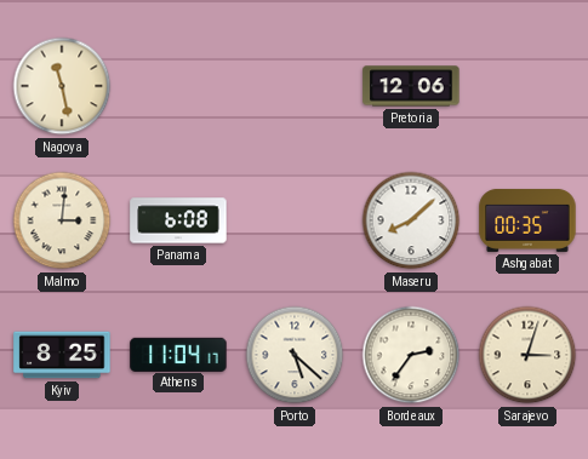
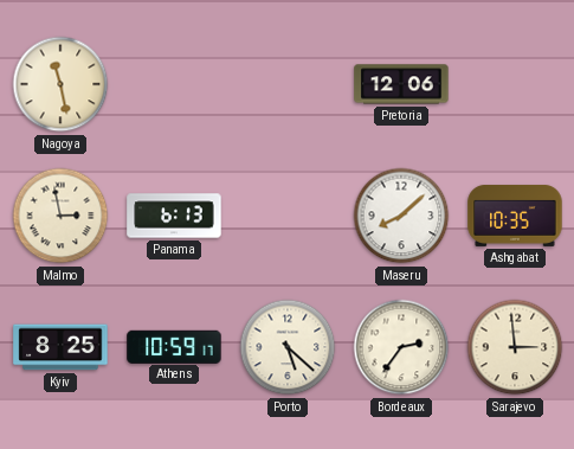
Malmo: 3:01 -> 2:58 (60, 216)
Panama: 6:08 -> 6:13 (174, 216)
Ashgabat: 00:35 -> 10:35 (515, 216)
Athens: 11:04 -> 10:59 (174, 346)
Sarajevo: 3:03 -> 2:59 (515, 347)
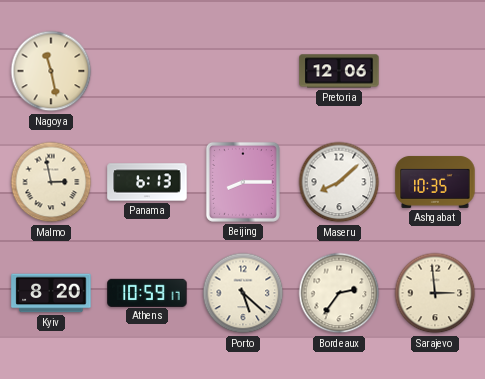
Beijing: none -> 8:15 (243, 182)
Kyiv: 8:25 -> 8:20 (51, 293)
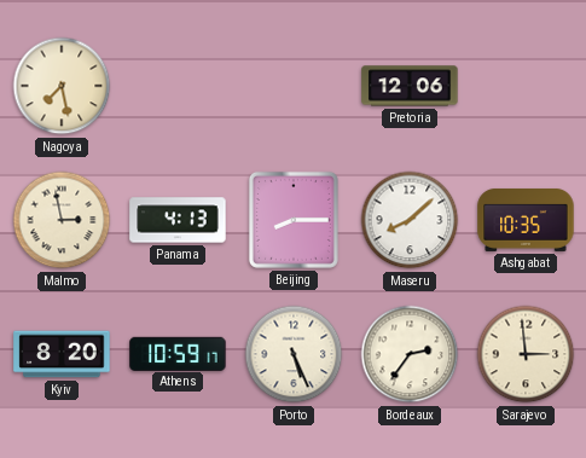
Nagoya: 11:28 -> 7:28 (62, 86)
Panama: 6:13 -> 4:13 (178, 220)
Porto: 5:22 -> 5:26 (294, 354)
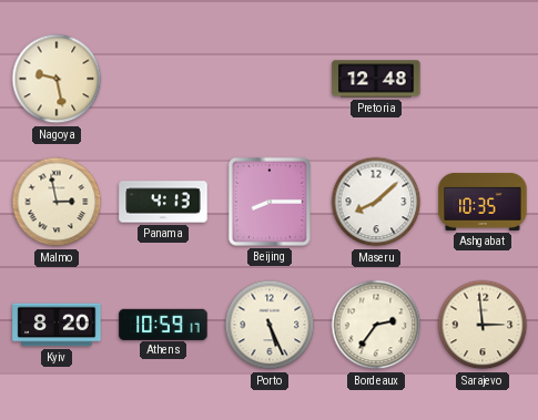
Nagoya: 7:28 -> 9:28 (57, 79)
Pretoria: 12:06 -> 12:48 (376, 79)
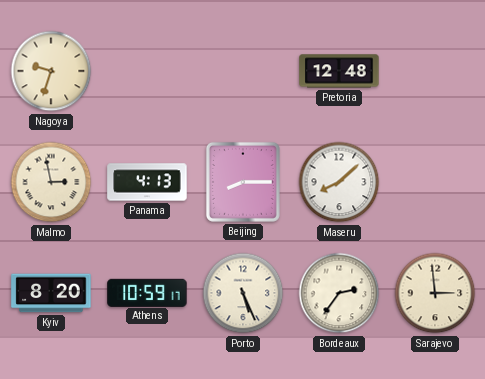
Nagoya: 9:28 -> 9:33 (51, 71)
Ashgabat: 10:35 -> none (483, 202)
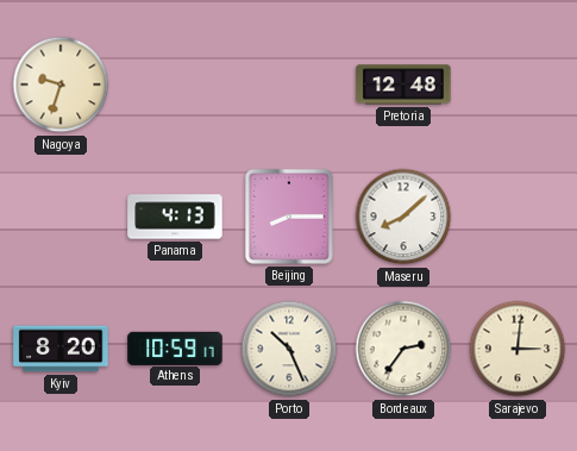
Malmo: 2:58 -> none (51, 182)
Porto: 5:26 -> 10:26 (289, 349)
Sarajevo: 2:59 -> 3:01 (518, 349)
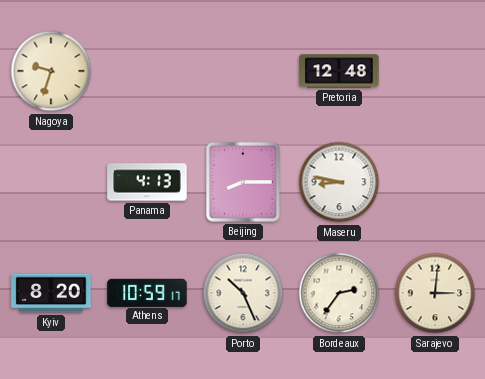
Maseru: 8:08 -> 8:47 (339, 182)
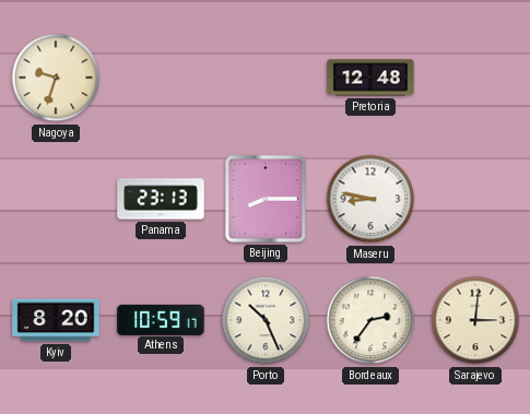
Panama: 4:13 -> 23:13 (161, 199)
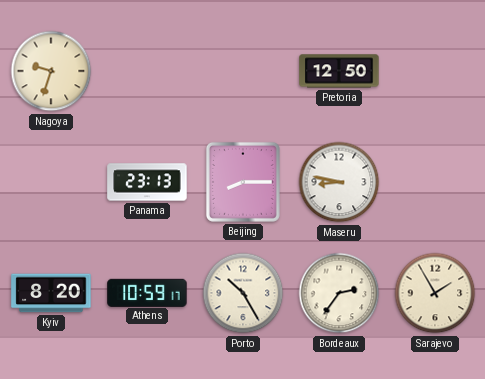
Pretoria: 12:48 -> 12:50 (339, 71)
Porto: 10:26 -> 10:25 (243, 293)
Sarajevo: 3:01 -> 1:55 (435, 293)
